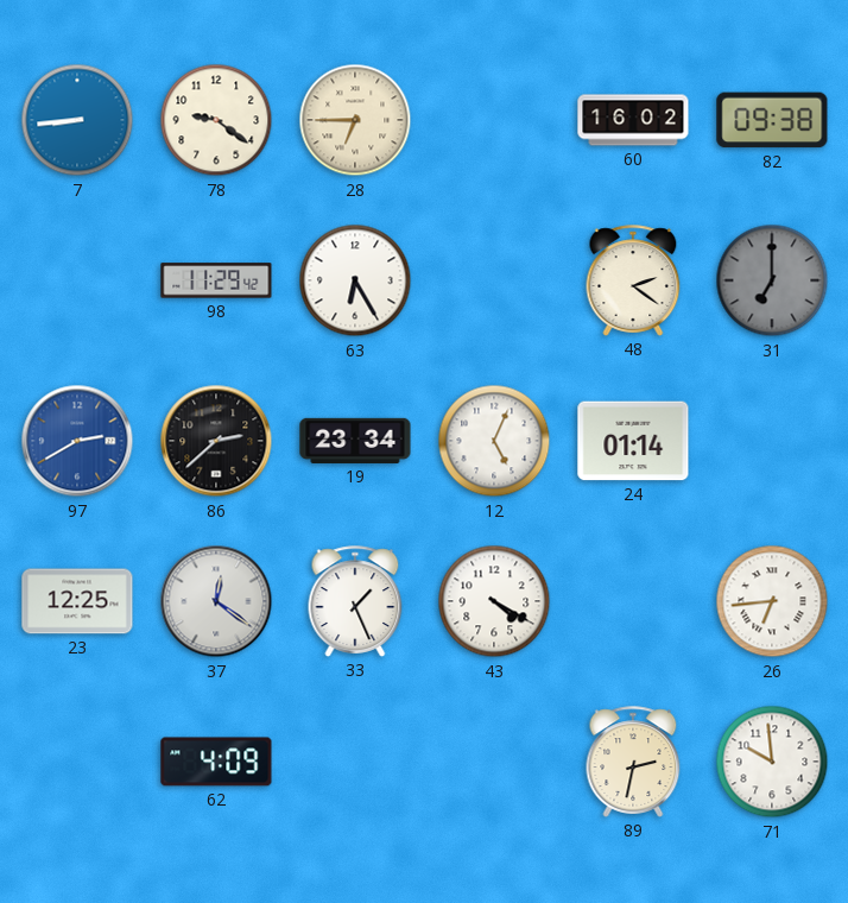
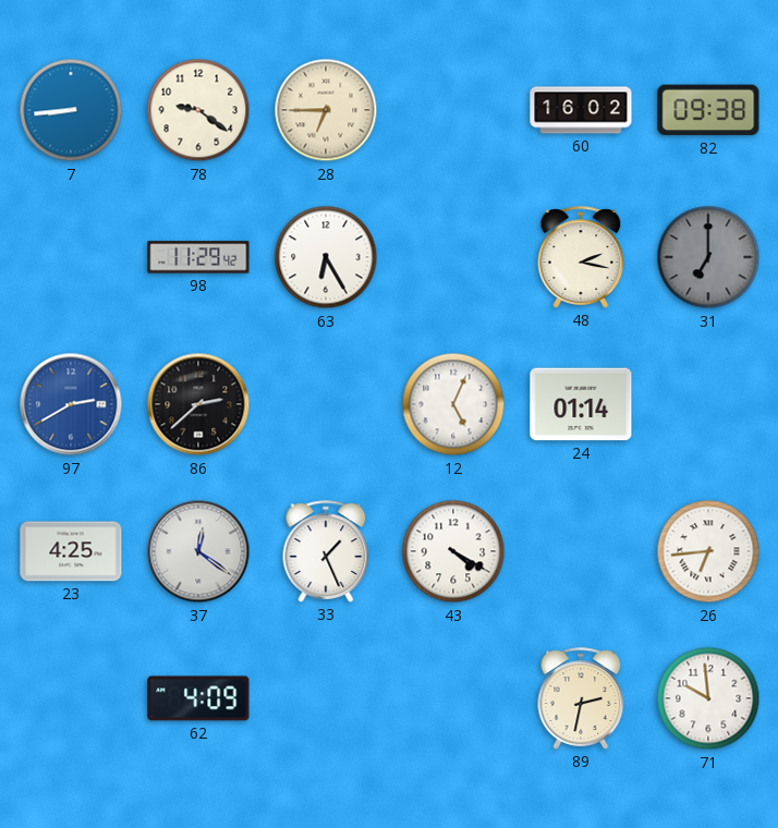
48: 2:21 -> 2:17 (581, 257)
19: 23:34 -> none (355, 441)
23: 12:25 -> 4:25 (71, 551)
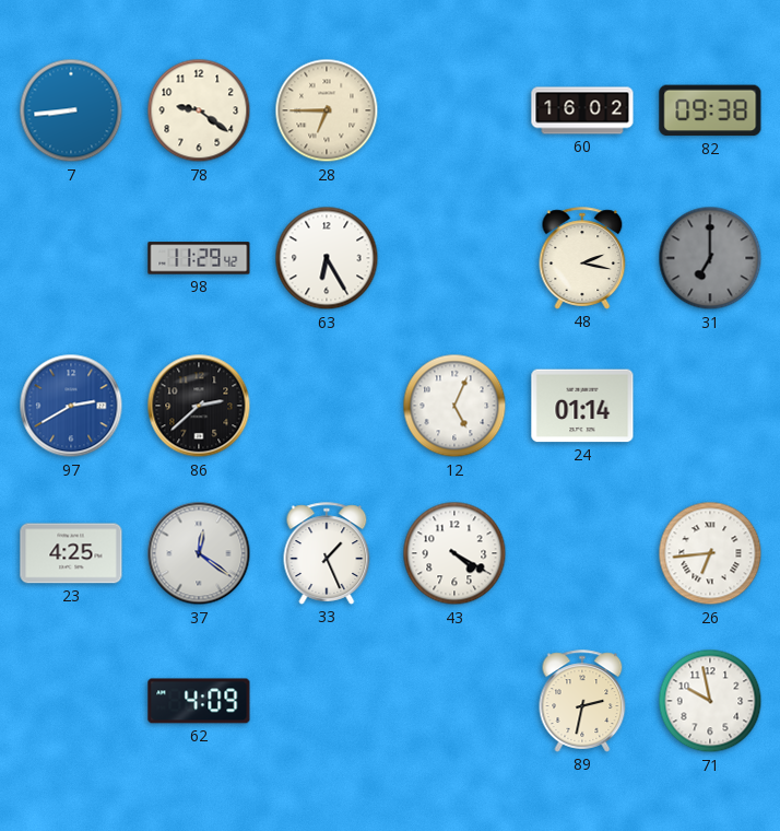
71: 9:59 -> 9:58 (710, 701)
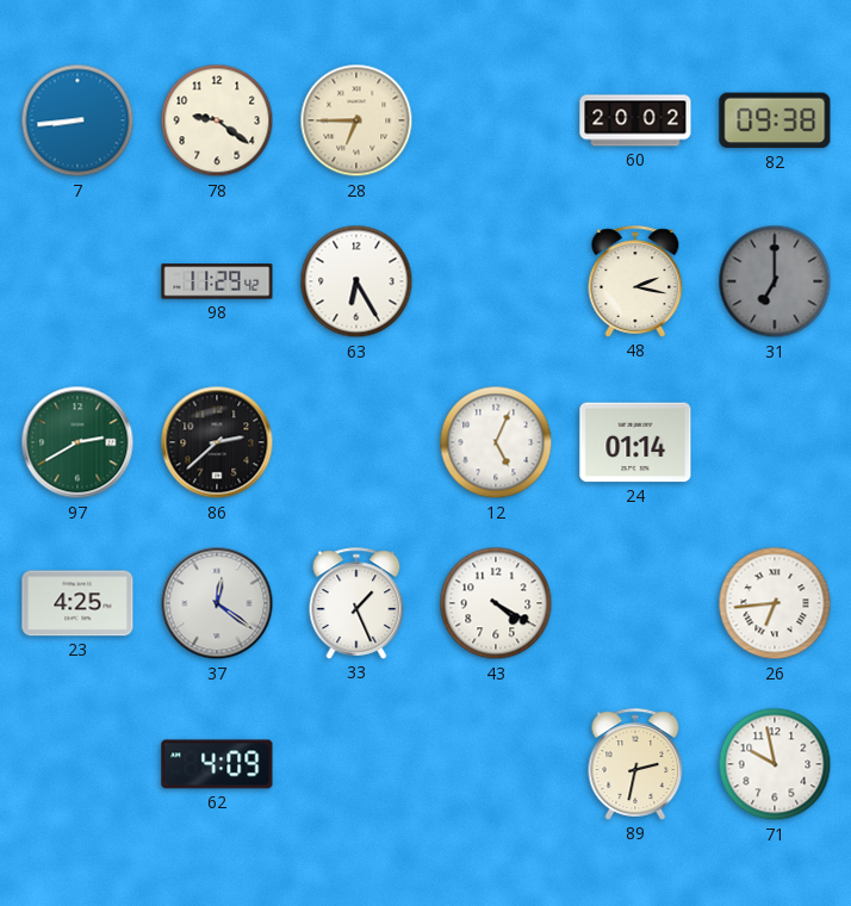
60: 16:02 -> 20:02 (635, 120)
97 dial: blue -> green (77, 442)
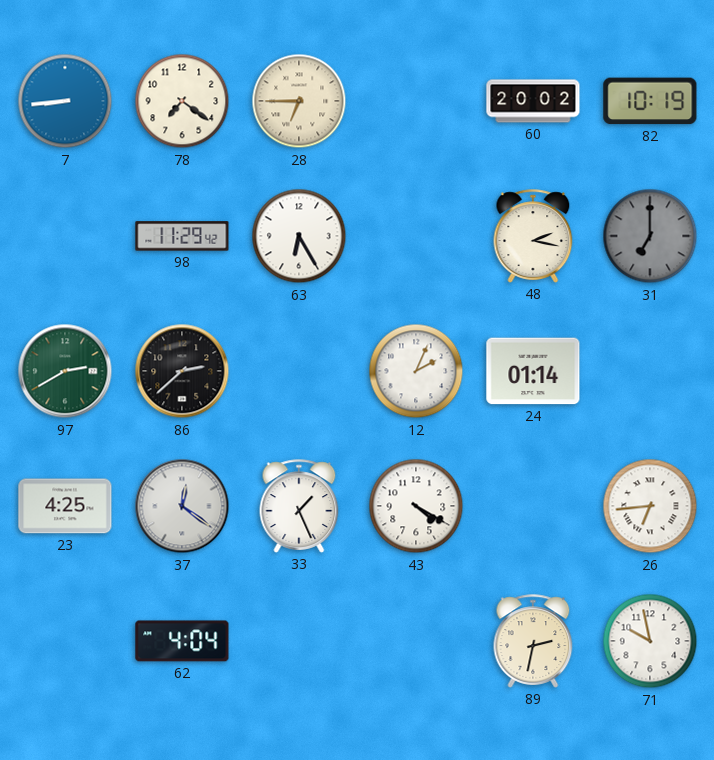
78: 9:21 -> 7:21 (182, 101)
82: 09:38 -> 10:19 (650, 101)
12: 5:04 -> 2:04 (416, 371)
62: 4:09 -> 4:04 (182, 641)
